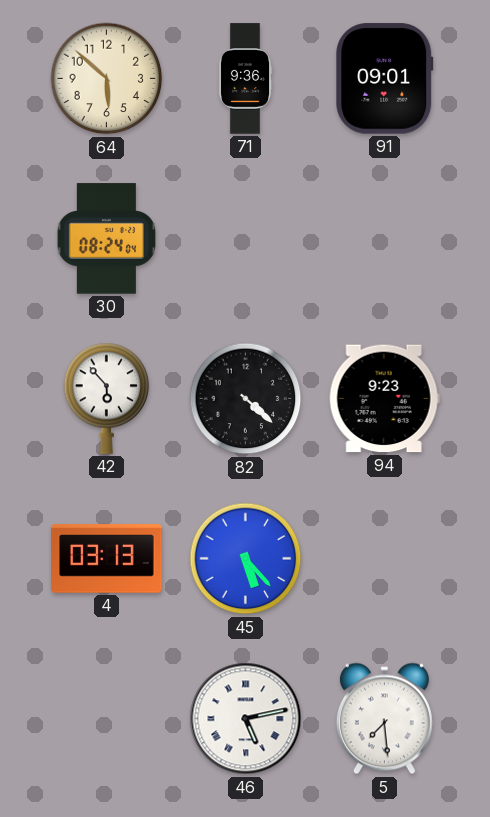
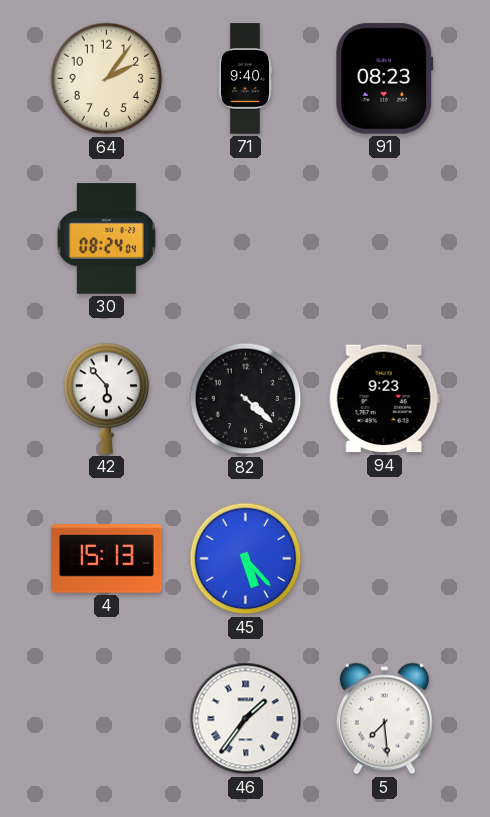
64: 5:52 -> 2:06 (107, 79)
71: 9:36 -> 9:40 (245, 79)
91: 09:01 -> 08:23 (385, 79)
4: 03:13 -> 15:13 (107, 559)
46: 5:13 -> 1:36 (246, 719)
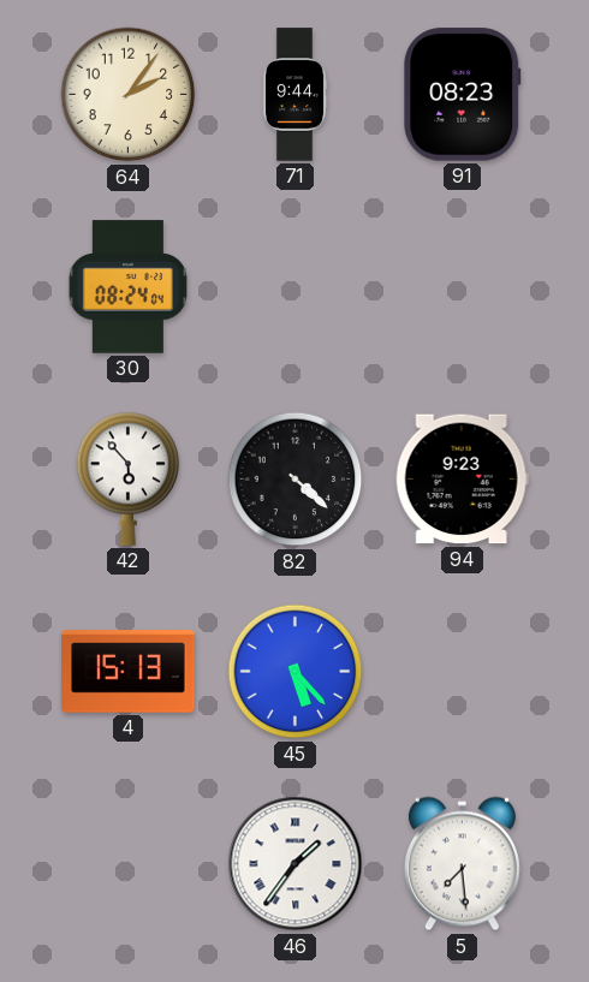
71: 9:40 -> 9:44 (294, 95)
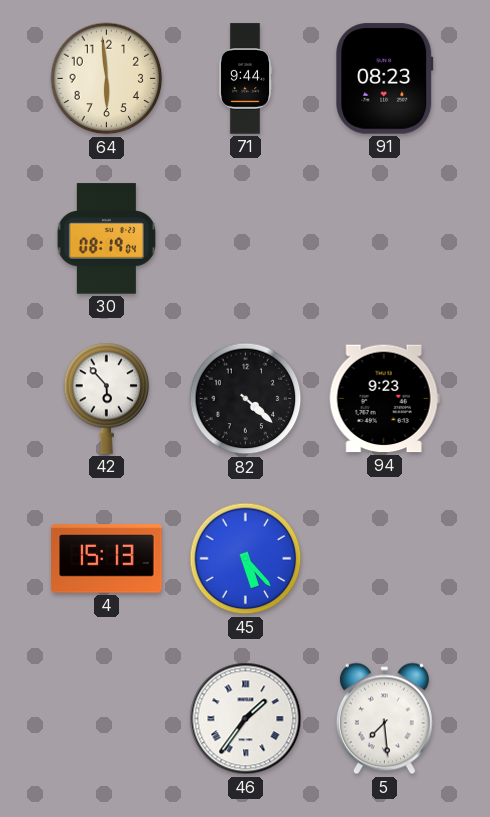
64: 2:06 -> 5:59 (107, 79)
30: 08:24 -> 08:19 (106, 239)
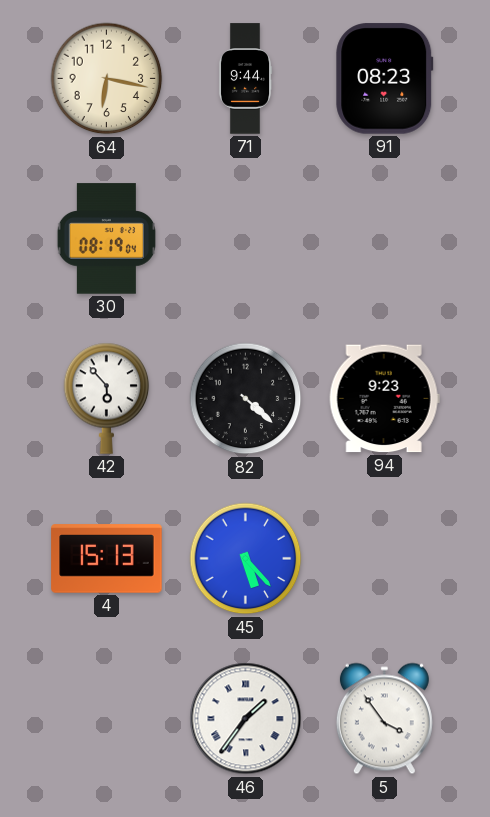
64: 5:59 -> 6:17 (107, 79)
5: 7:29 -> 3:54 (384, 719)
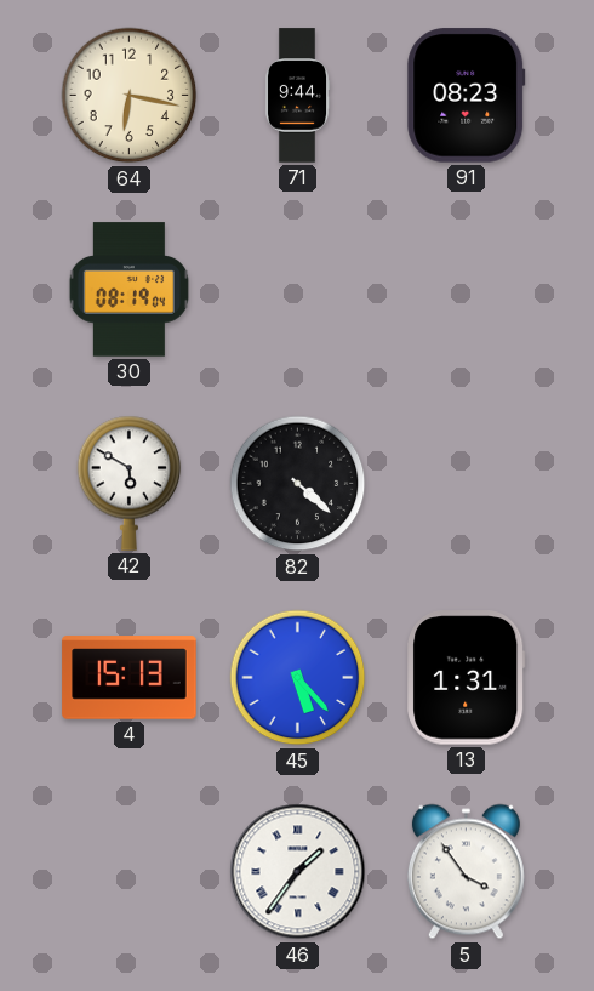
42: 5:53 -> 5:50 (130, 483)
94: 9:23 -> none (384, 399)
13: none -> 1:31 (467, 678)
